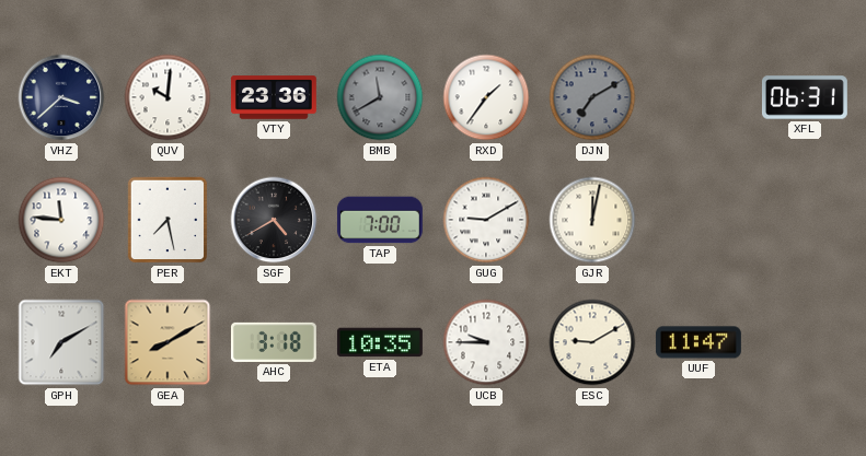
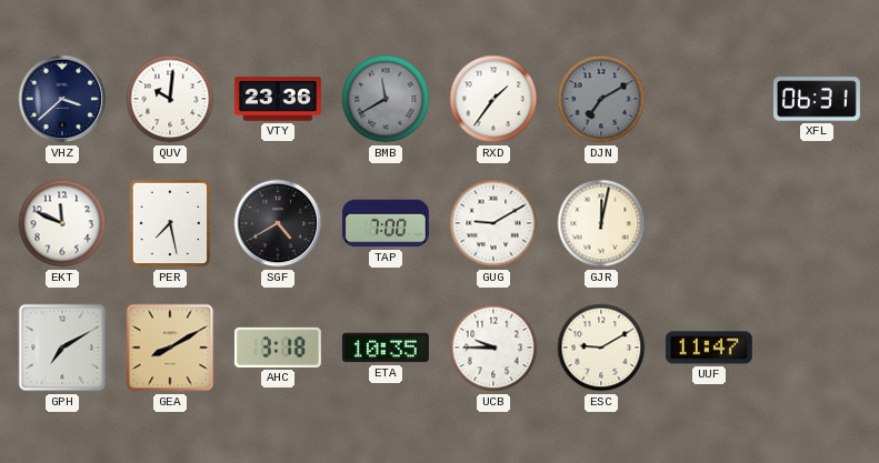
EKT: 11:46 -> 11:49 (62, 223)
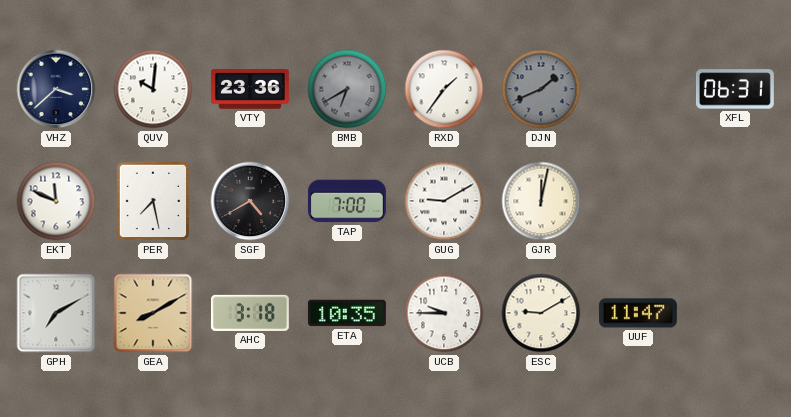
BMB: 11:40 -> 6:40 (347, 89)
DJN: 7:10 -> 1:41 (541, 89)
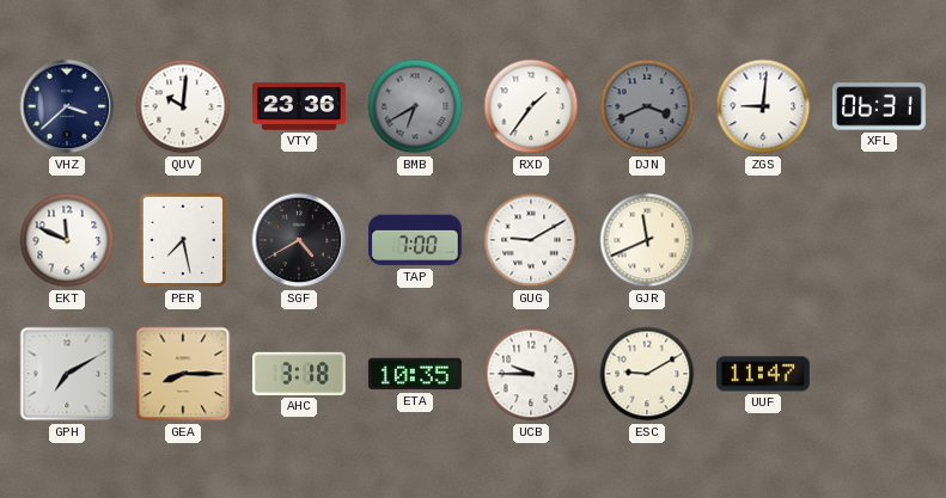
DJN: 1:41 -> 3:41 (647, 106)
ZGS: none -> 9:01 (763, 106)
GJR: 12:02 -> 11:41 (647, 240)
GEA: 8:10 -> 8:15 (183, 374)
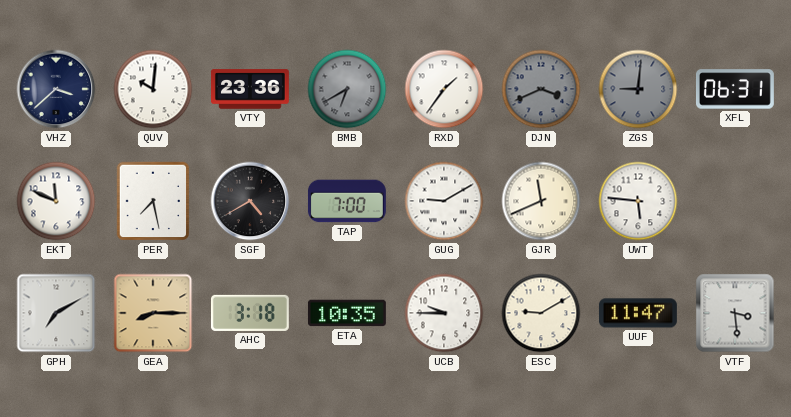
ZGS dial: white -> grey (638, 89)
UWT: none -> 5:46 (638, 201)
VTF: none -> 3:29 (735, 313)
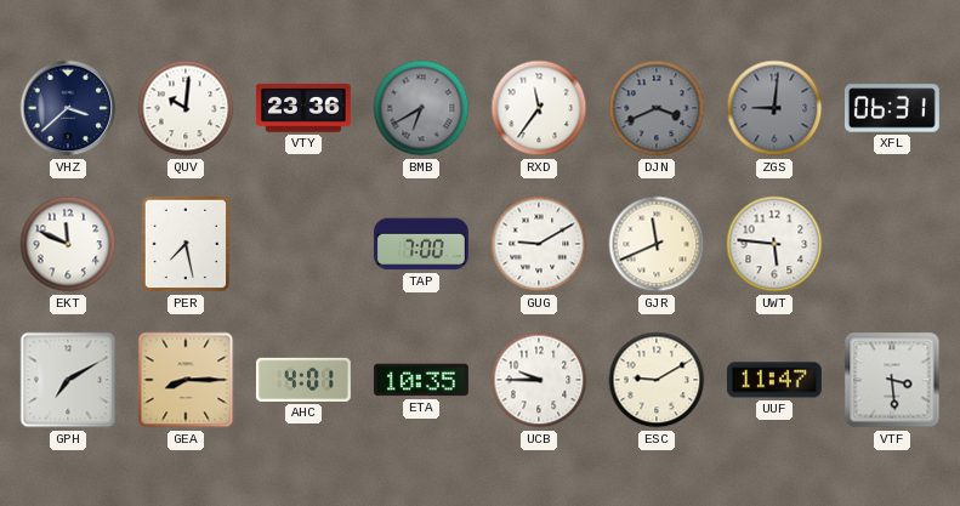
RXD: 1:36 -> 11:36 (539, 108)
SGF: 4:40 -> none (250, 201)
AHC: 3:18 -> 4:01 (303, 380)
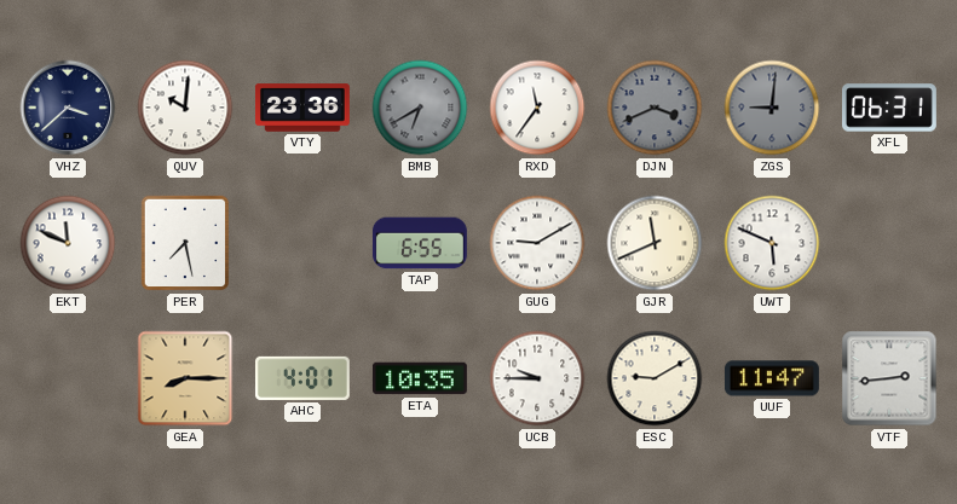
TAP: 7:00 -> 6:55 (420, 243)
UWT: 5:46 -> 5:49 (772, 243)
GPH: 7:10 -> none (68, 380)
VTF: 3:29 -> 2:44 (889, 378)
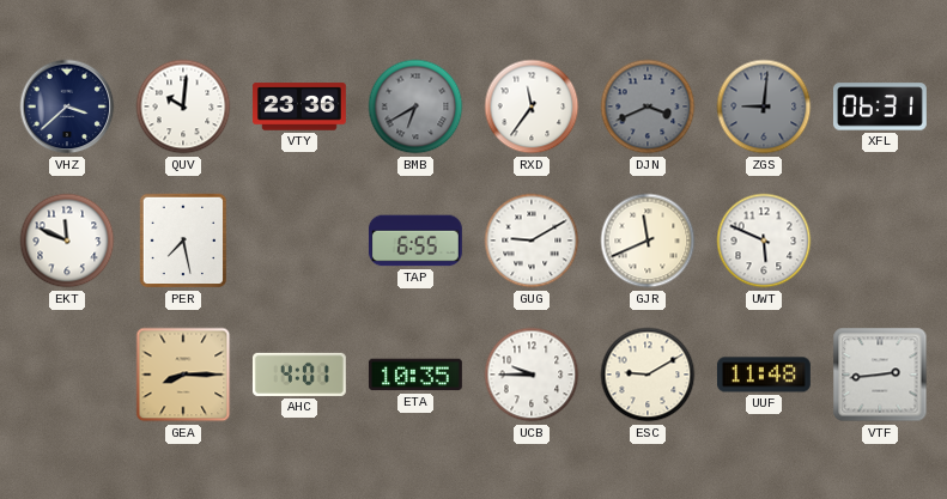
UUF: 11:47 -> 11:48 (764, 375)
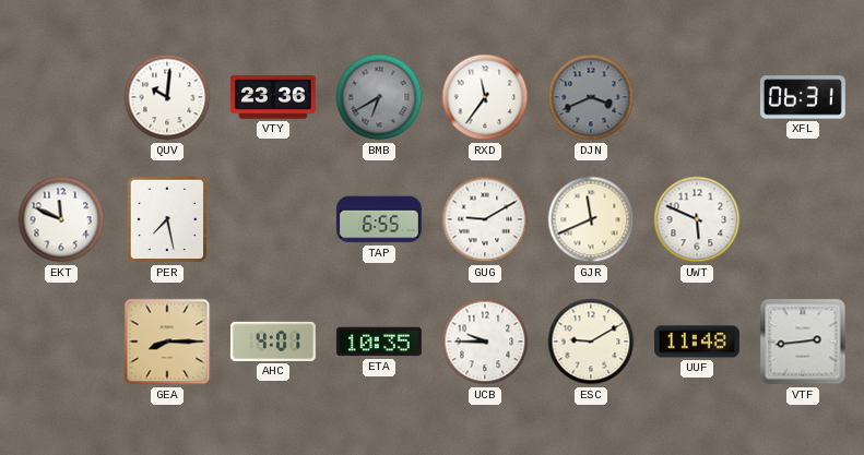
VHZ: 3:38 -> none (67, 107)
ZGS: 9:01 -> none (764, 107)
